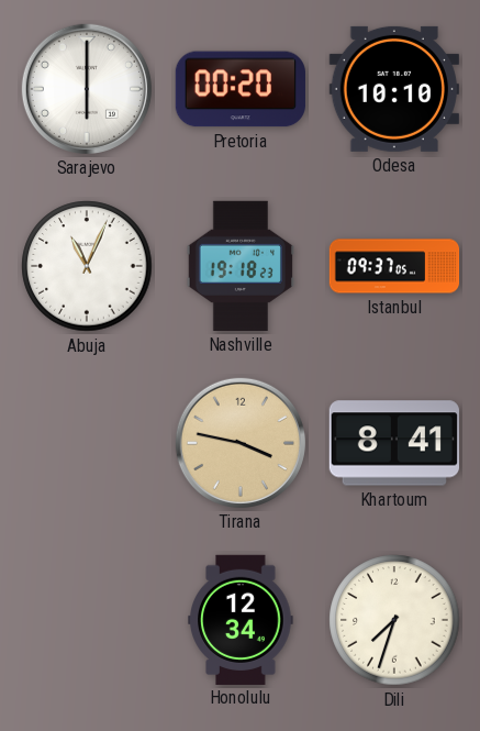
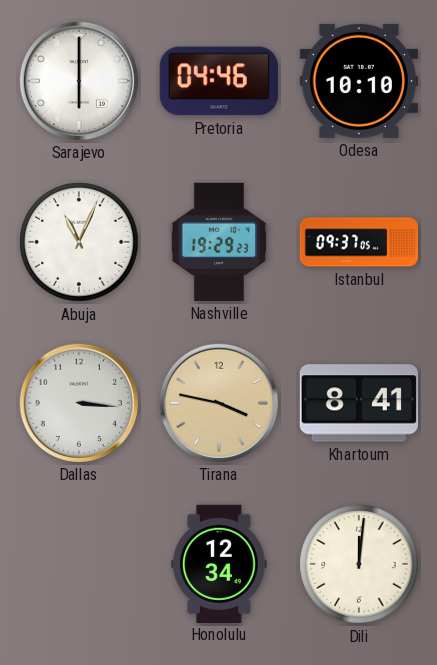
Pretoria: 00:20 -> 04:46 (219, 81)
Nashville: 19:18 -> 19:29 (219, 242)
Dallas: none -> 3:16 (79, 403)
Dili: 7:33 -> 12:01 (359, 564)
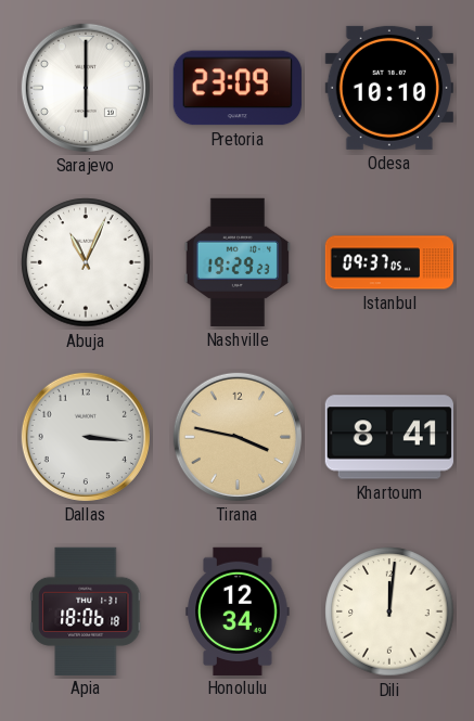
Pretoria: 04:46 -> 23:09 (238, 88)
Apia: none -> 18:06 (87, 610)
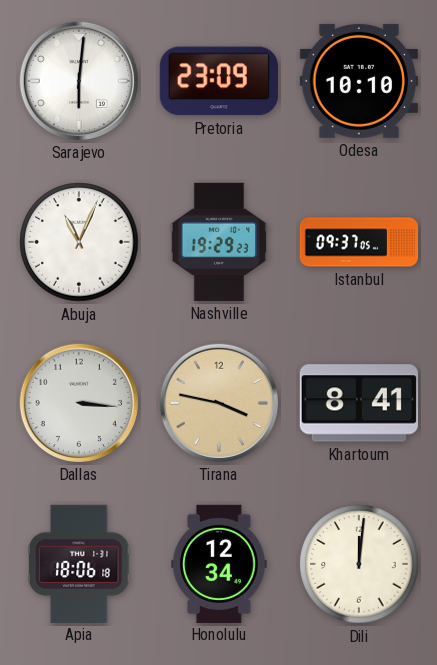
Sarajevo: 6:00 -> 6:01 (79, 81)
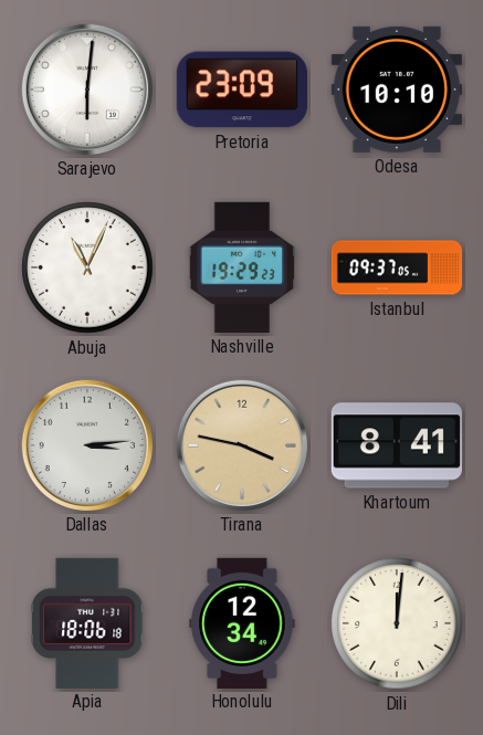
Dallas: 3:16 -> 3:14 (87, 445)
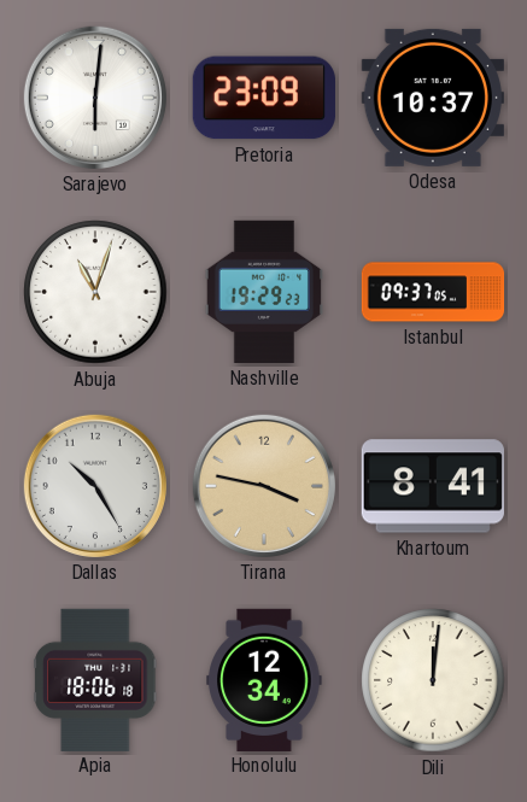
Odesa: 10:10 -> 10:37 (433, 98)
Abuja: 11:04 -> 11:03 (95, 292)
Dallas: 3:14 -> 10:25 (95, 486)
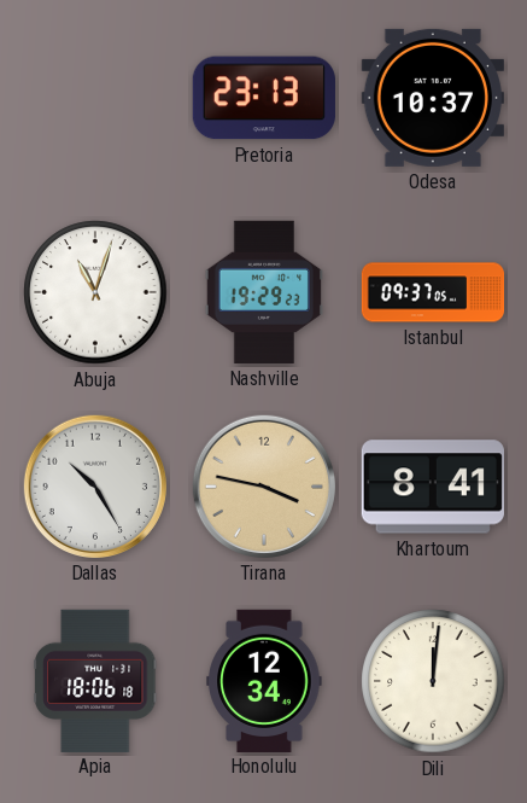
Sarajevo: 6:01 -> none (95, 98)
Pretoria: 23:09 -> 23:13 (264, 98)
